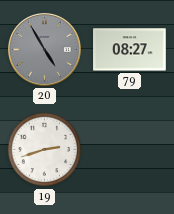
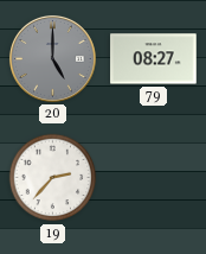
20: 4:55 -> 5:00 (52, 58)
19: 2:42 -> 2:37 (53, 178)
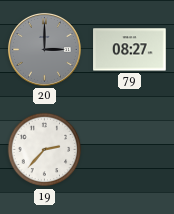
20: 5:00 -> 3:00 (44, 49)
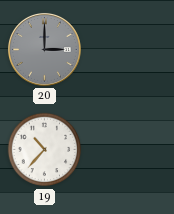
79: 08:27 -> none (130, 50)
19: 2:37 -> 10:37 (45, 150)
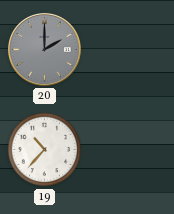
20: 3:00 -> 2:00 (44, 49)
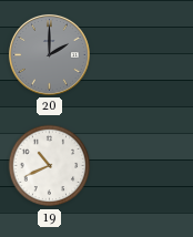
19: 10:37 -> 10:41 (50, 166)
